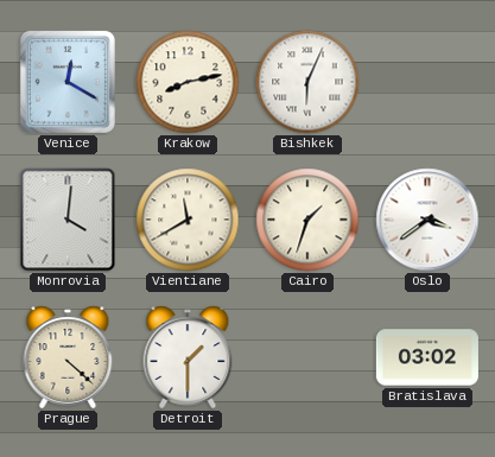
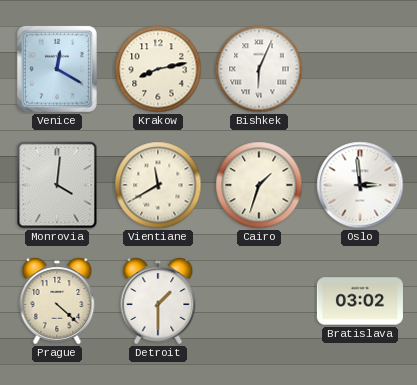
Oslo: 3:39 -> 2:59 (360, 185)
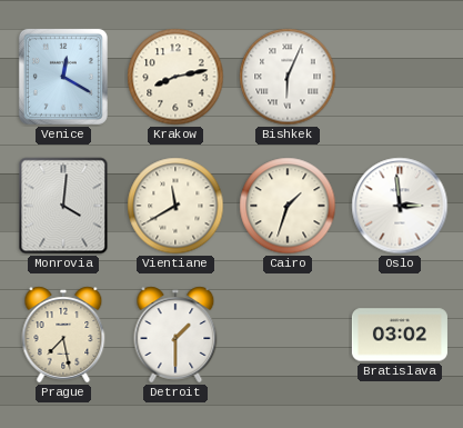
Prague: 4:22 -> 7:28 (63, 335)
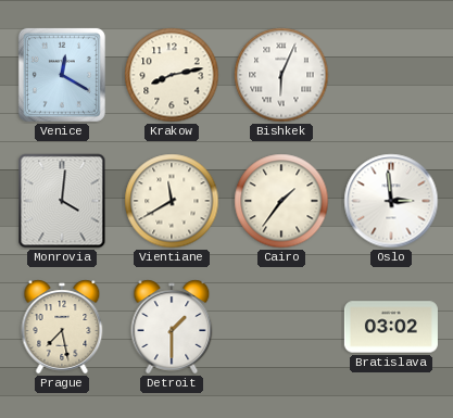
Cairo: 1:33 -> 1:36 (281, 201)
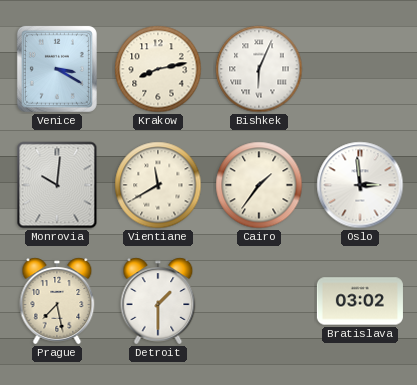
Venice: 12:20 -> 3:20 (57, 69)
Monrovia: 4:01 -> 10:01 (57, 185)
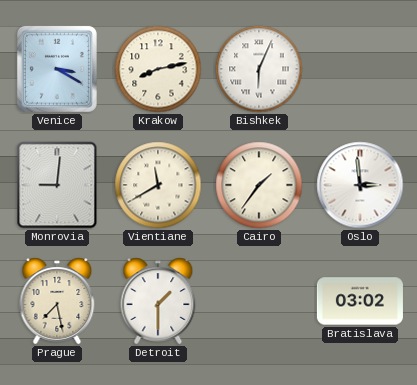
Monrovia: 10:01 -> 9:01 (57, 185)
